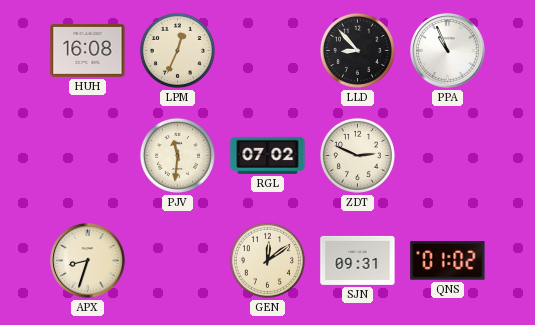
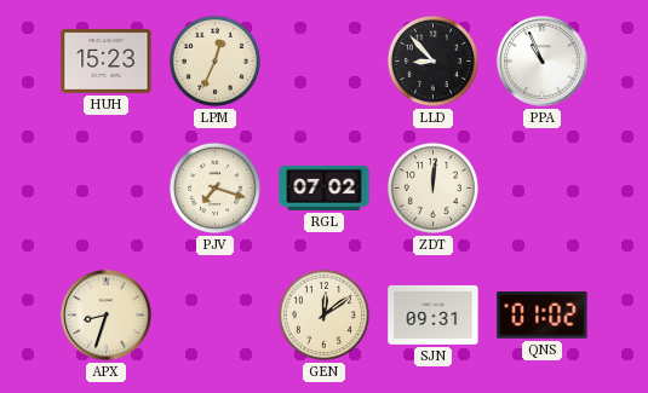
HUH: 16:08 -> 15:23 (107, 60)
PJV: 11:31 -> 7:18 (214, 187)
ZDT: 2:49 -> 12:01 (432, 187)
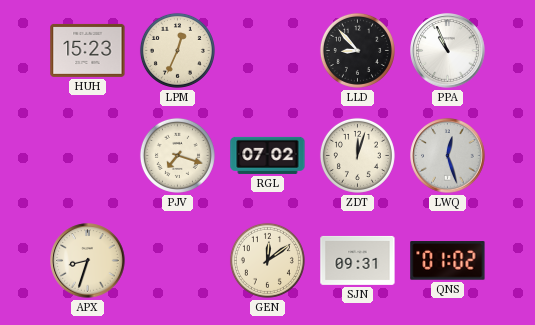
ZDT: 12:01 -> 12:03 (357, 155)
LWQ: none -> 12:27 (448, 156)
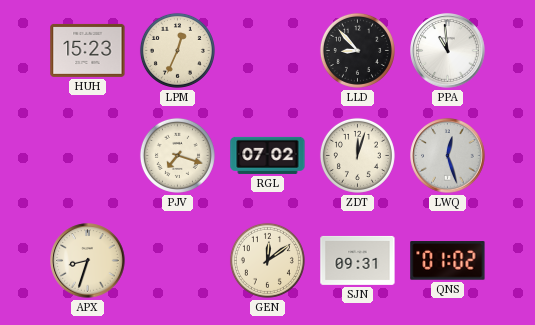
PPA: 10:56 -> 10:59 (448, 51)
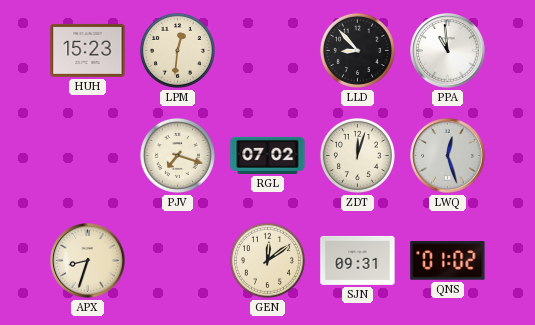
LPM: 12:34 -> 12:31 (177, 50)
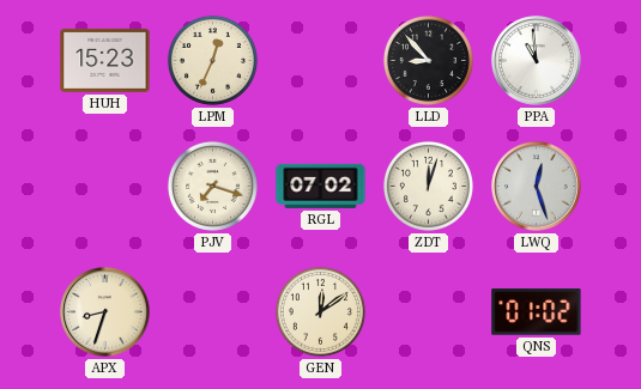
LPM: 12:31 -> 12:34 (212, 60)
SJN: 09:31 -> none (358, 260)
